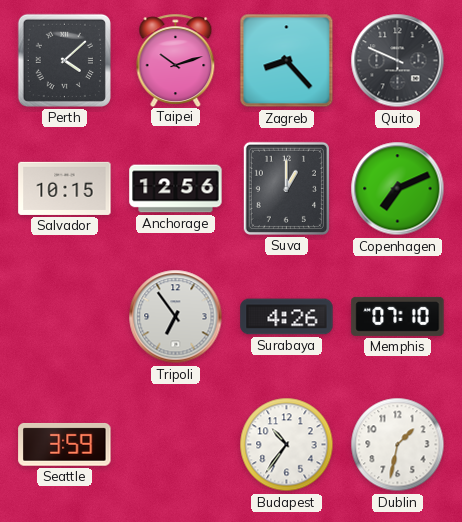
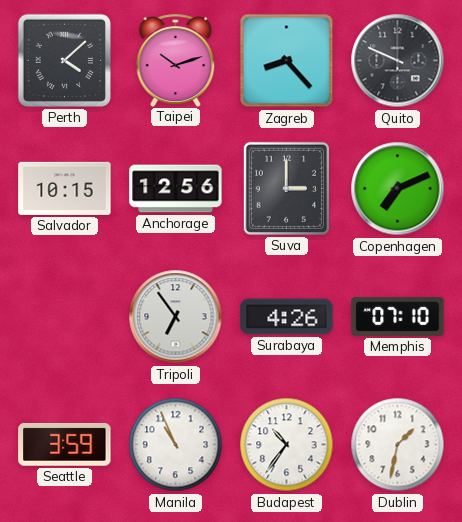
Suva: 1:00 -> 3:00 (286, 188)
Manila: none -> 10:56 (176, 445)
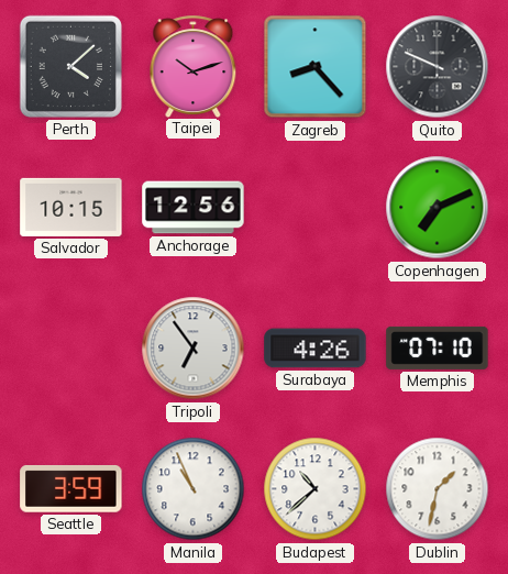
Suva: 3:00 -> none (286, 188)
Budapest: 10:36 -> 10:38 (316, 489)
